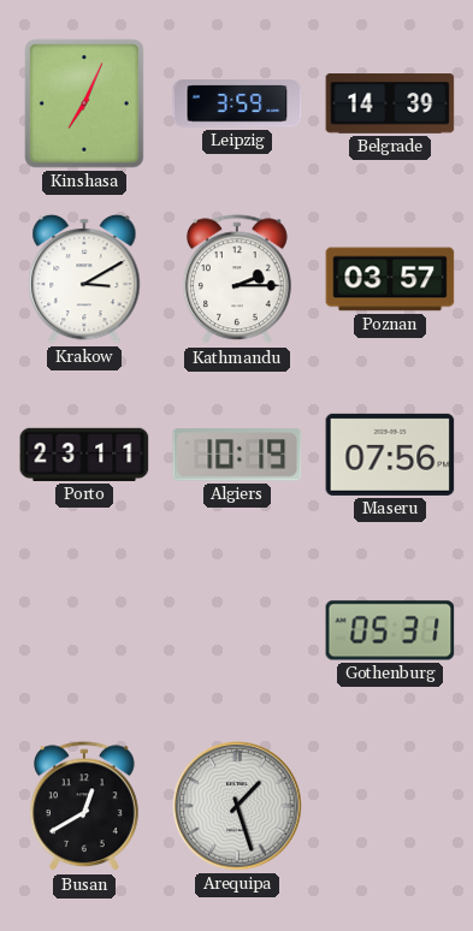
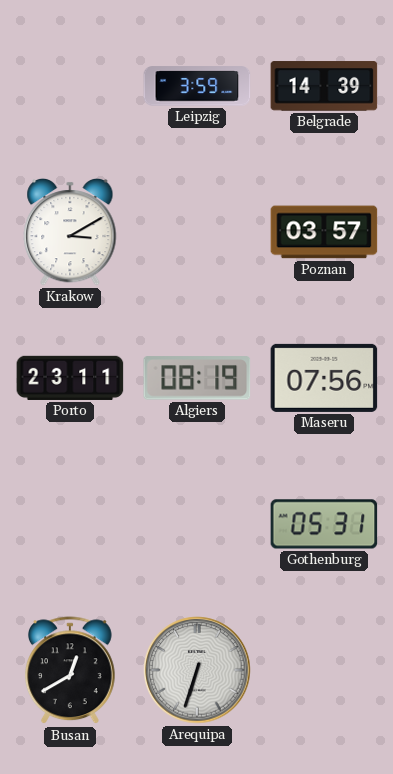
Kinshasa: 7:04 -> none (84, 103)
Kathmandu: 2:15 -> none (237, 280)
Algiers: 10:19 -> 08:19 (197, 378)
Arequipa: 1:27 -> 6:33 (197, 670)
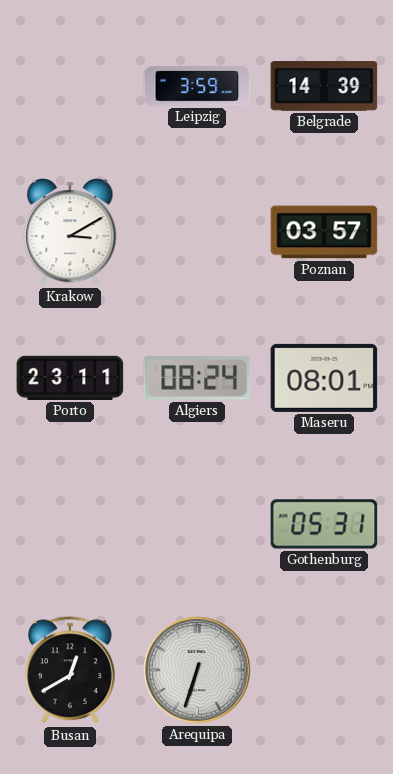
Algiers: 08:19 -> 08:24 (197, 378)
Maseru: 07:56 -> 08:01 (324, 378)
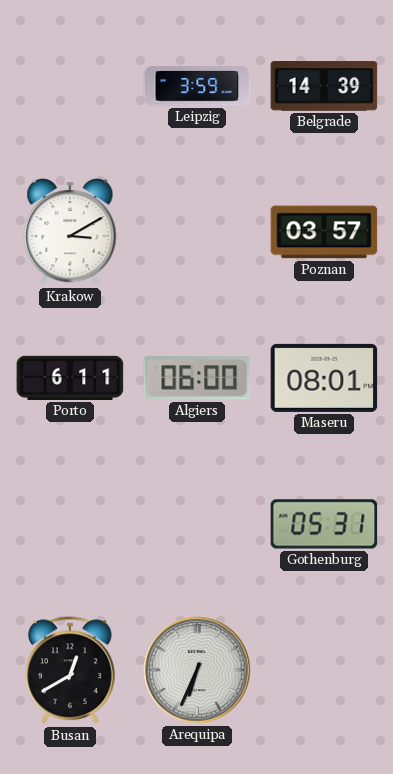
Porto: 23:11 -> 6:11 (70, 378)
Algiers: 08:24 -> 06:00 (197, 378)
Arequipa: 6:33 -> 6:34 (197, 670)
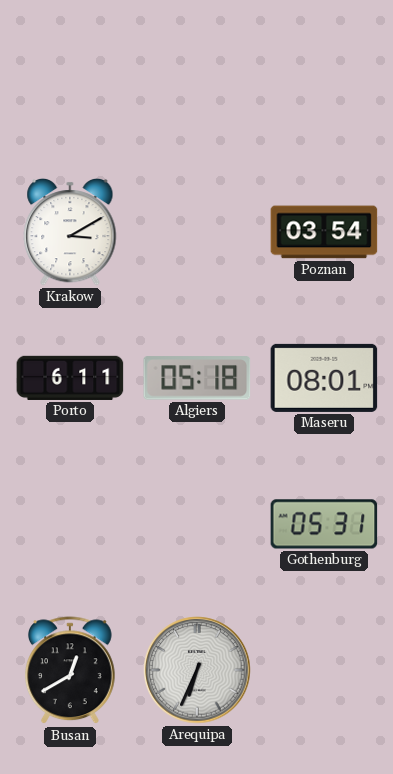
Leipzig: 3:59 -> none (197, 86)
Belgrade: 14:39 -> none (324, 86)
Poznan: 03:57 -> 03:54 (324, 232)
Algiers: 06:00 -> 05:18 (197, 378)
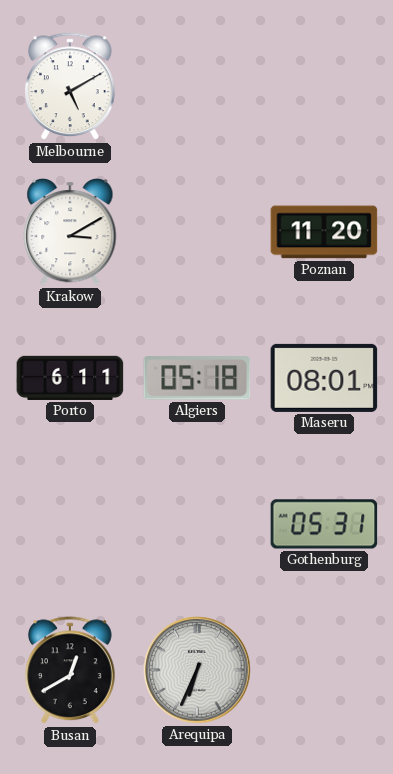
Melbourne: none -> 5:10 (70, 87)
Poznan: 03:54 -> 11:20 (324, 232)
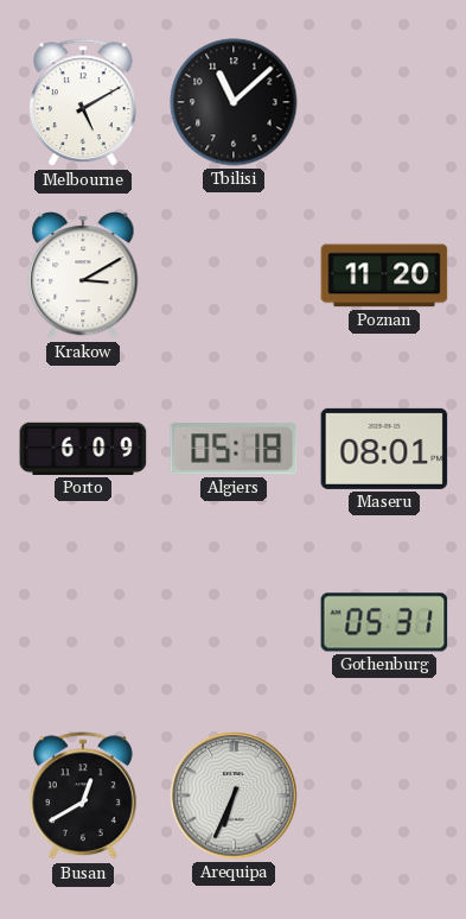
Tbilisi: none -> 11:08 (234, 102)
Porto: 6:11 -> 6:09 (83, 449)
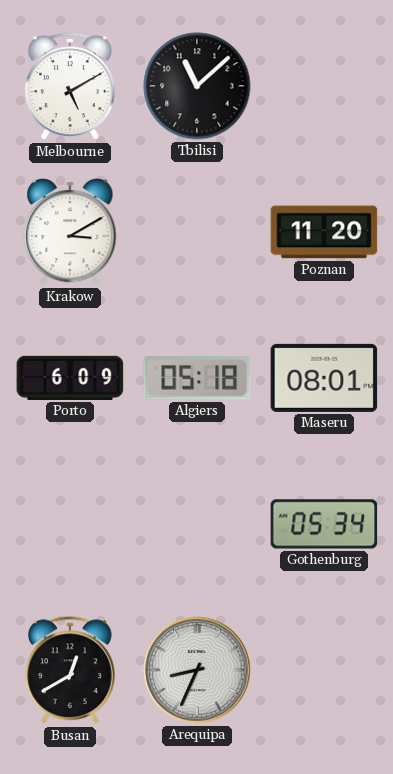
Gothenburg: 05:31 -> 05:34 (324, 524)
Arequipa: 6:34 -> 8:34 (197, 670)
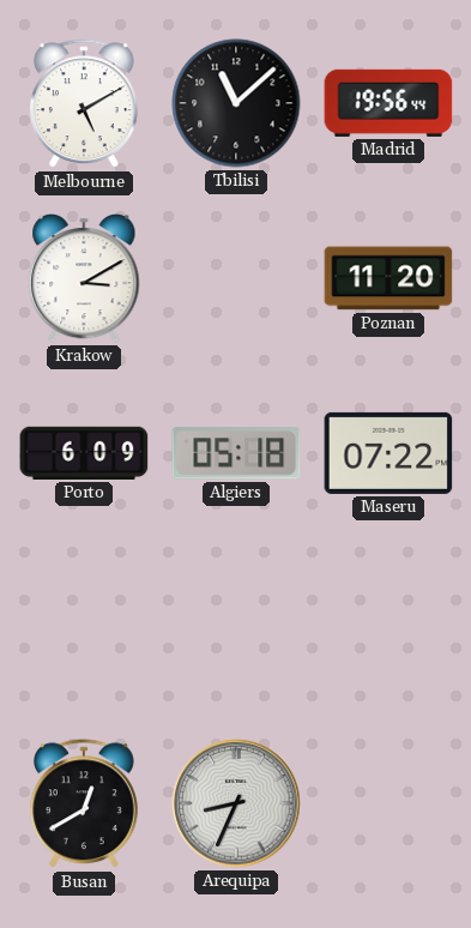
Madrid: none -> 19:56 (388, 103)
Maseru: 08:01 -> 07:22 (388, 453)
Gothenburg: 05:34 -> none (324, 524)
